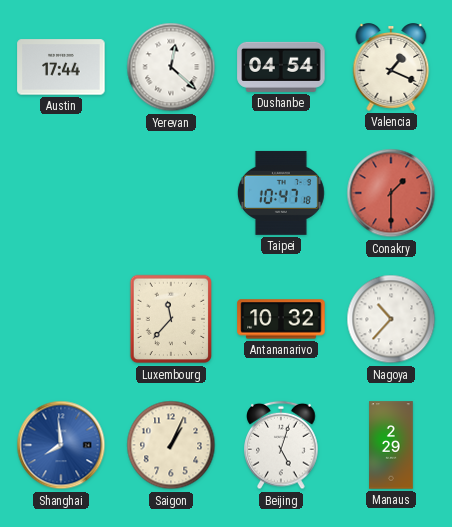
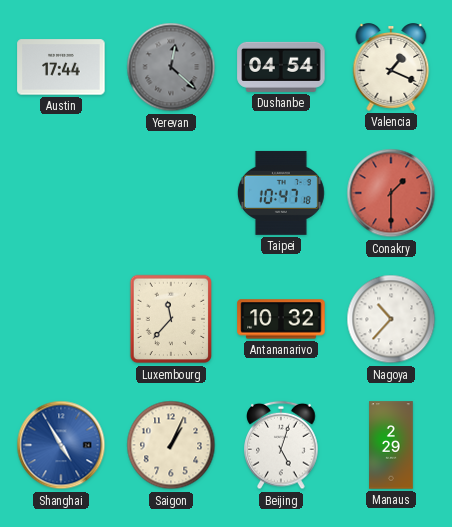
Yerevan dial: white -> grey (171, 67)
Shanghai: 7:59 -> 4:55 (61, 445)
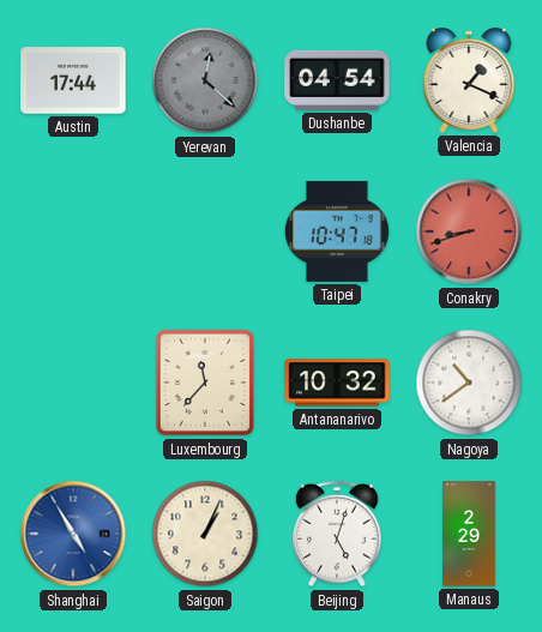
Conakry: 1:30 -> 8:42 (469, 231)
Nagoya: 10:37 -> 10:39 (469, 383)
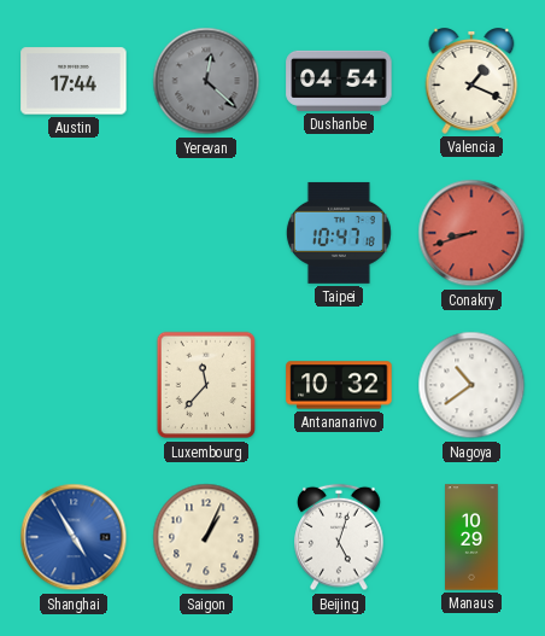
Manaus: 2:29 -> 10:29 (471, 537)
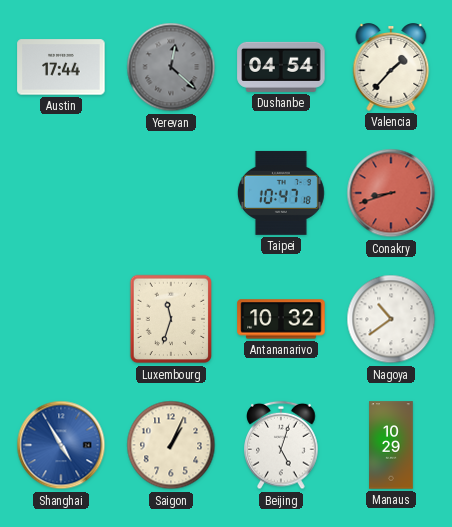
Valencia: 1:19 -> 1:37 (391, 67)
Luxembourg: 11:37 -> 11:33 (171, 319)
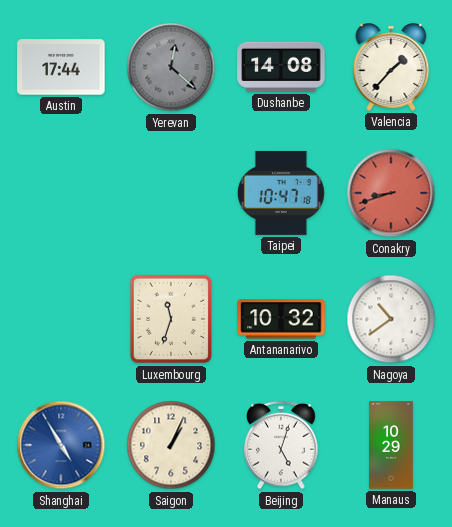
Dushanbe: 04:54 -> 14:08 (281, 67)
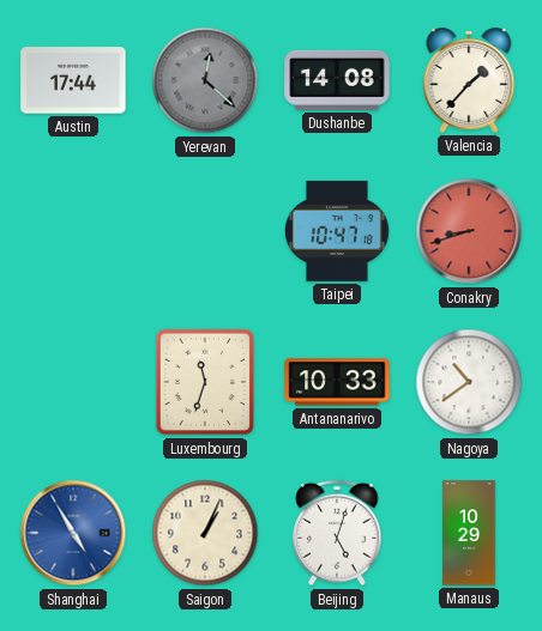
Antananarivo: 10:32 -> 10:33 (337, 382)
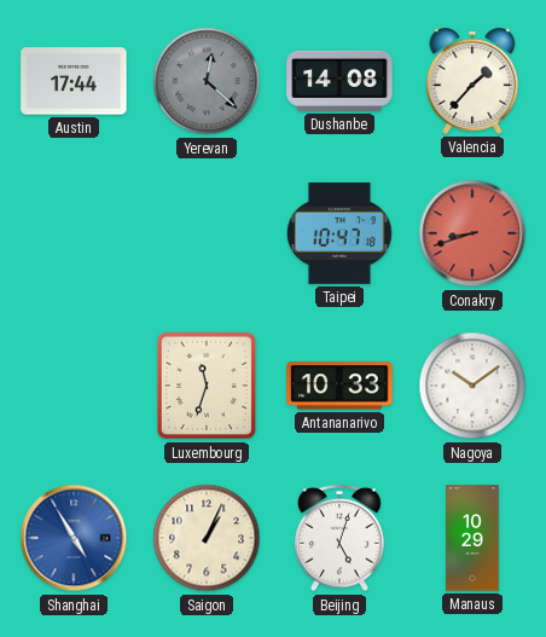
Nagoya: 10:39 -> 10:09 (472, 386)
